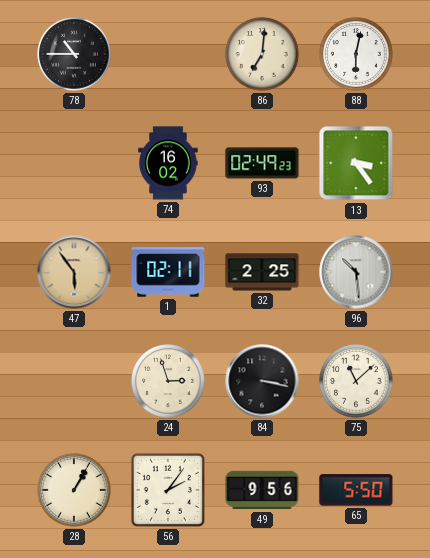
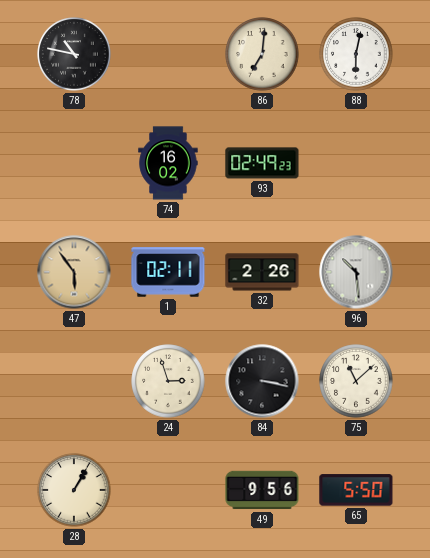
78: 10:45 -> 10:47 (74, 54)
13: 3:24 -> none (356, 163)
32: 2:25 -> 2:26 (262, 272)
56: 2:06 -> none (168, 490)
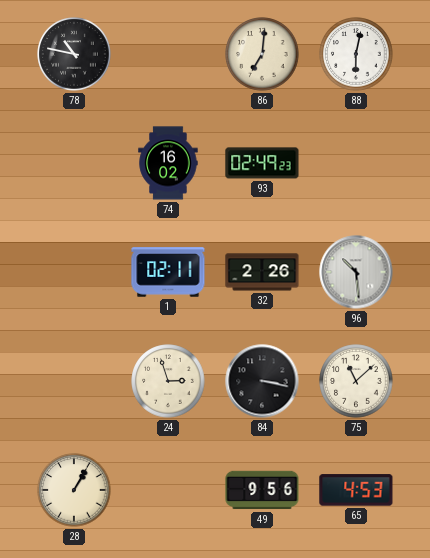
47: 5:54 -> none (74, 272)
65: 5:50 -> 4:53 (356, 490)
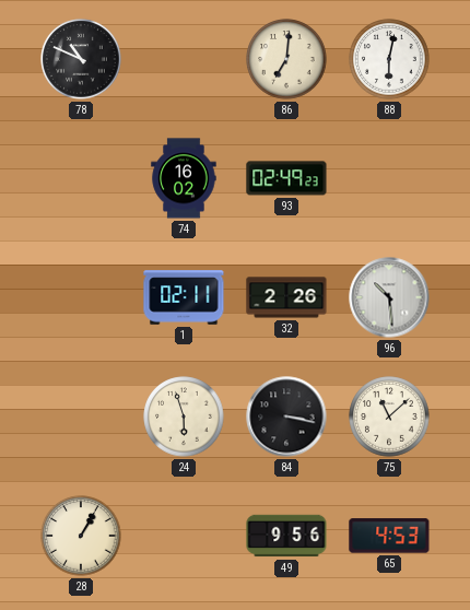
78: 10:47 -> 10:49 (81, 59)
24: 2:57 -> 5:57 (184, 417)
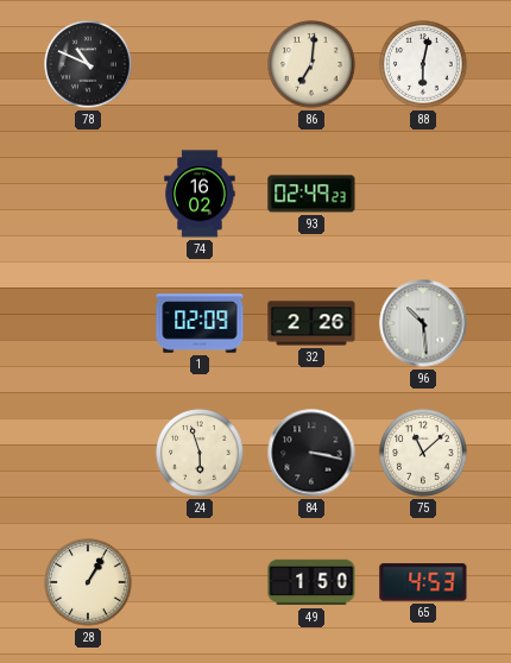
1: 02:11 -> 02:09 (200, 323)
49: 9:56 -> 1:50 (311, 582)
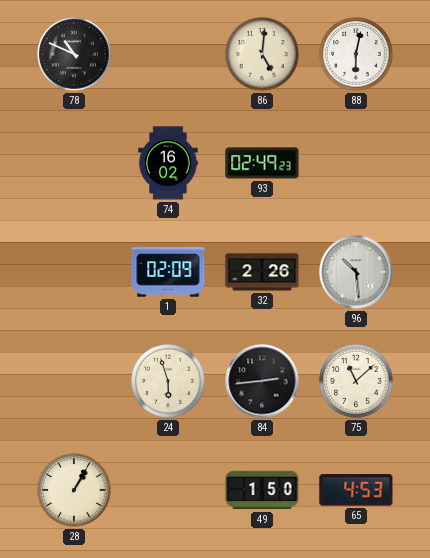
86: 7:01 -> 5:01 (262, 54)
84: 3:17 -> 2:44 (262, 381)
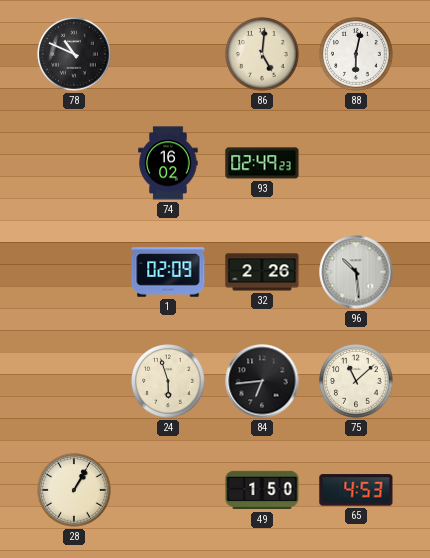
84: 2:44 -> 6:44 (262, 381)
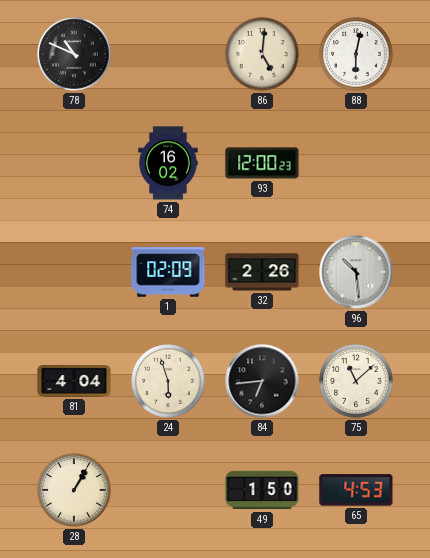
93: 02:49 -> 12:00 (262, 163)
81: none -> 4:04 (74, 381)
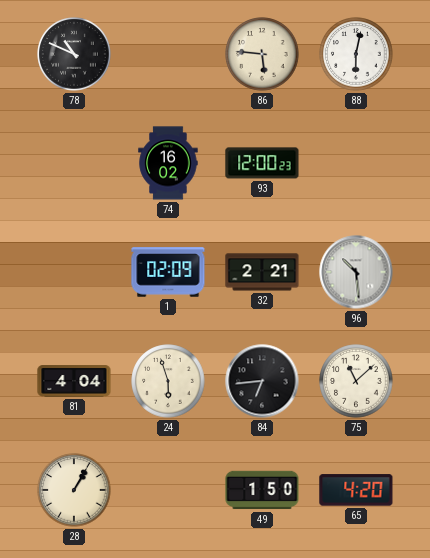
86: 5:01 -> 5:46 (262, 54)
32: 2:26 -> 2:21 (262, 272)
65: 4:53 -> 4:20 (356, 490)
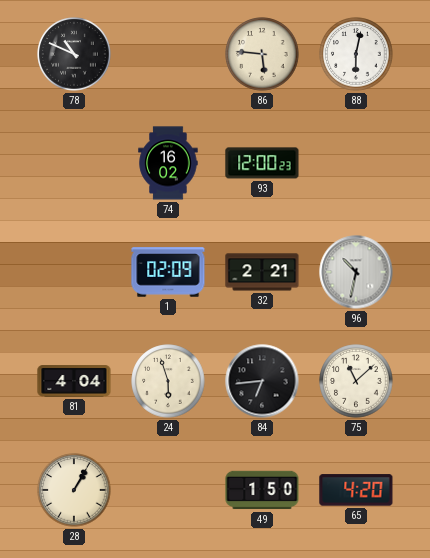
96: 10:29 -> 10:32 (356, 272)
